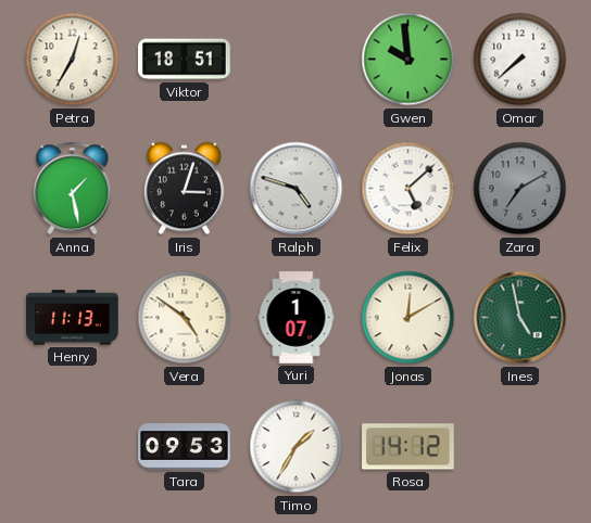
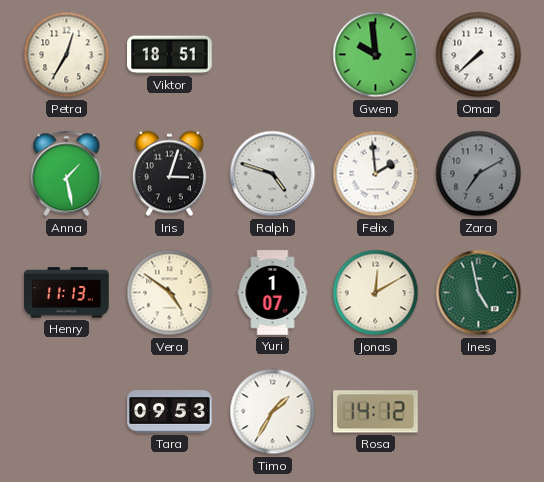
Felix: 5:08 -> 1:59 (376, 174)
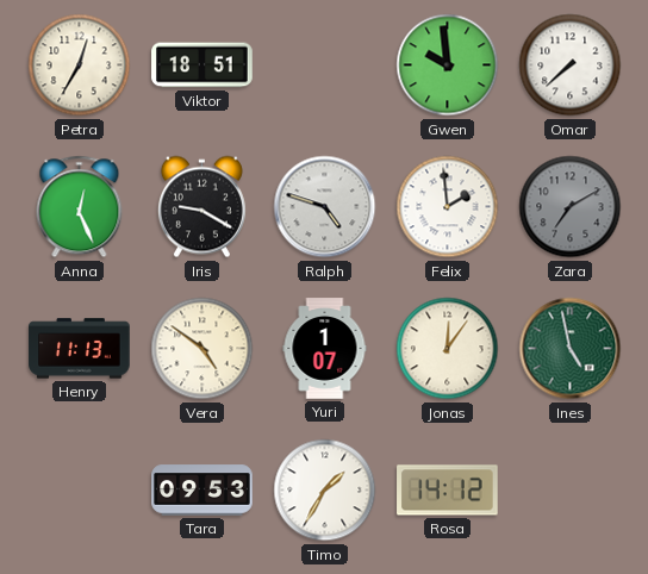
Anna: 1:28 -> 12:26 (80, 207)
Iris: 3:03 -> 9:20 (201, 207)
Jonas: 12:10 -> 12:06 (448, 349)
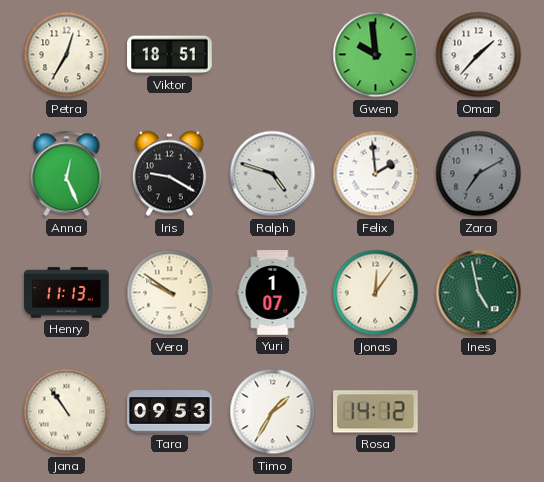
Omar: 7:38 -> 1:37 (479, 55)
Vera: 4:51 -> 9:51 (170, 293)
Jana: none -> 10:54 (67, 412)
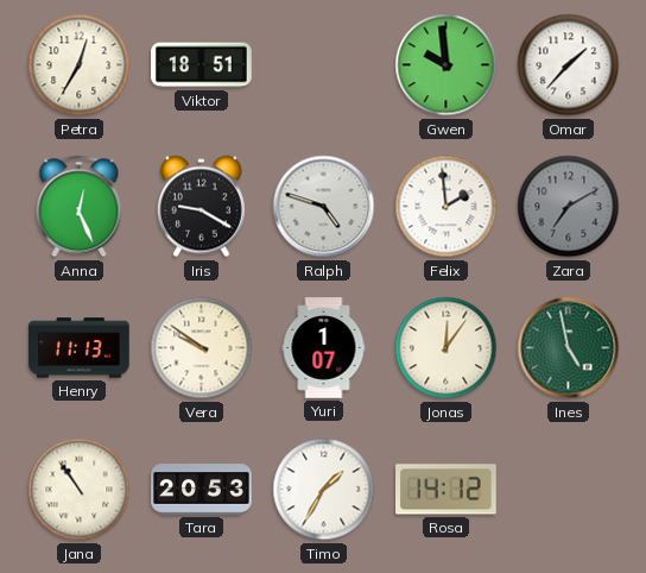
Tara: 09:53 -> 20:53 (202, 490)
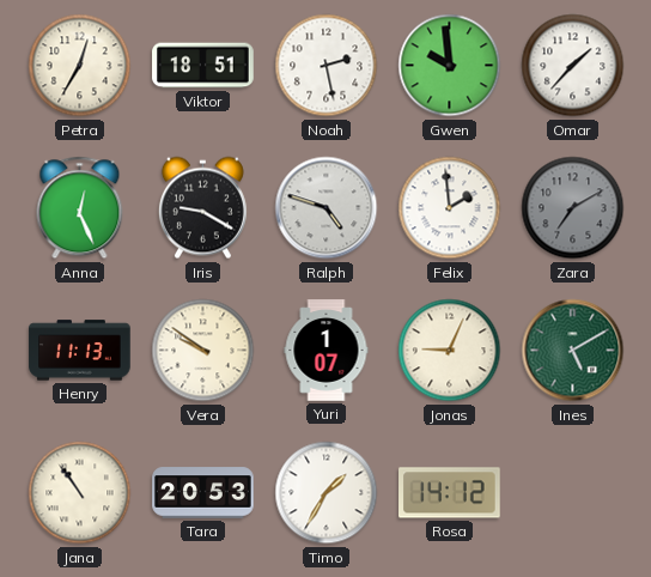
Noah: none -> 2:28 (327, 66)
Jonas: 12:06 -> 9:04 (450, 351)
Ines: 4:58 -> 5:10 (573, 351)
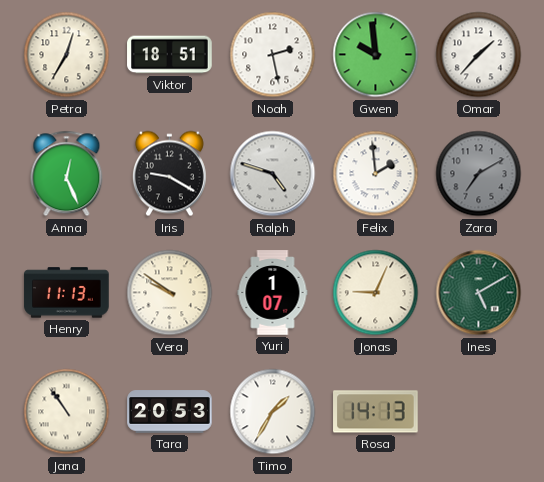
Rosa: 14:12 -> 14:13 (376, 412)
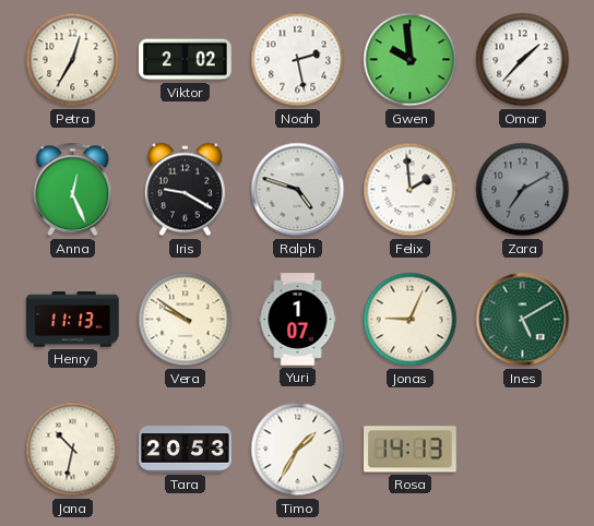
Viktor: 18:51 -> 2:02 (186, 60)
Jana: 10:54 -> 10:32 (73, 450)
